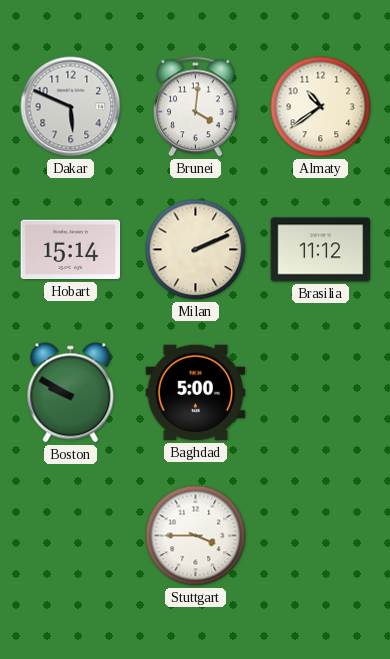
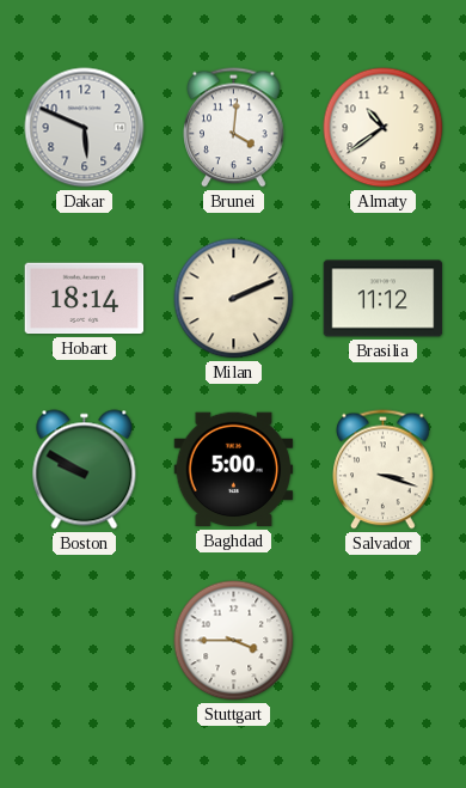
Hobart: 15:14 -> 18:14 (85, 299)
Salvador: none -> 3:18 (384, 470)
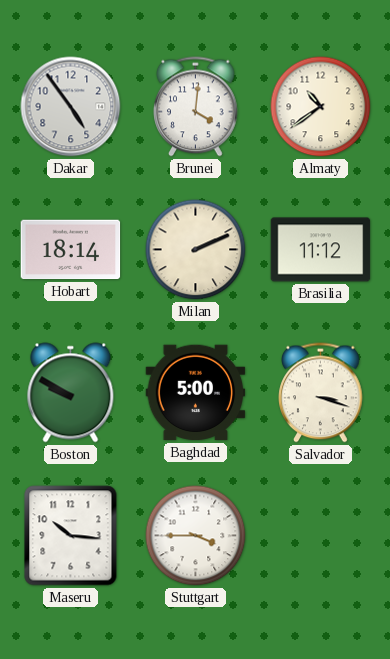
Dakar: 5:49 -> 4:54 (71, 107)
Maseru: none -> 10:16 (71, 536)
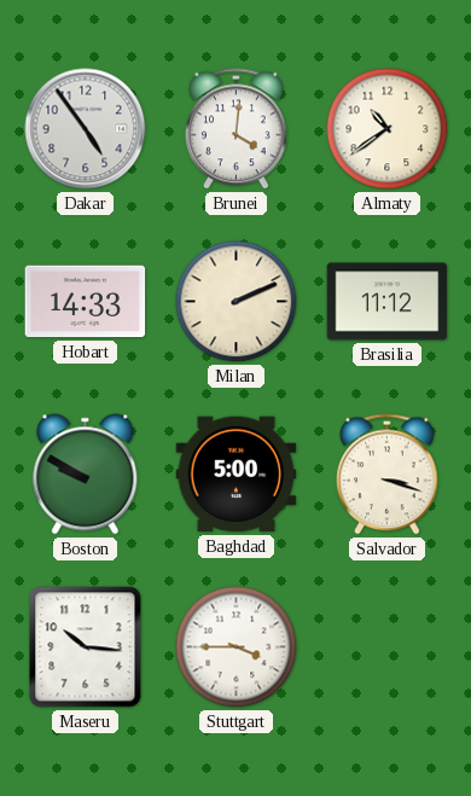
Hobart: 18:14 -> 14:33 (86, 302)
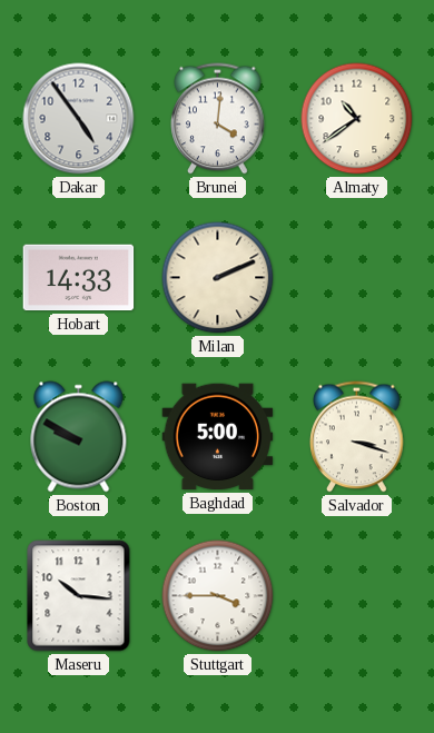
Brasilia: 11:12 -> none (388, 302)
